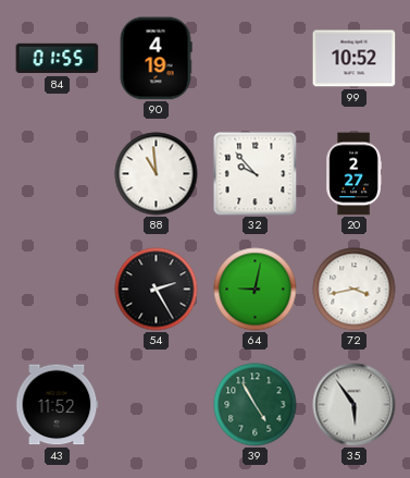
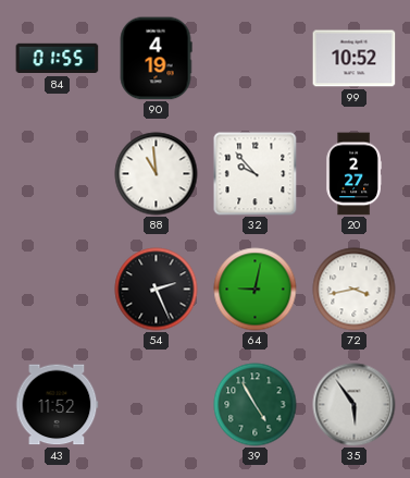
54: 2:25 -> 2:26 (157, 290)
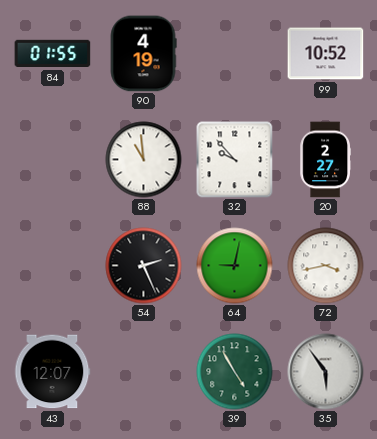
43: 11:52 -> 12:07 (52, 372)
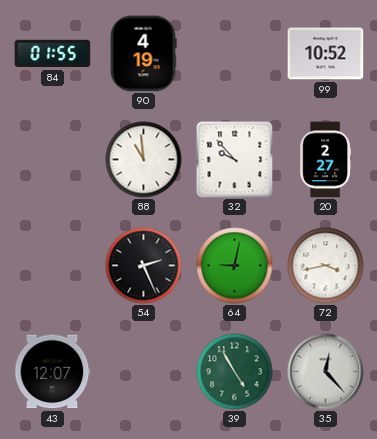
35: 5:54 -> 12:23 (326, 372)
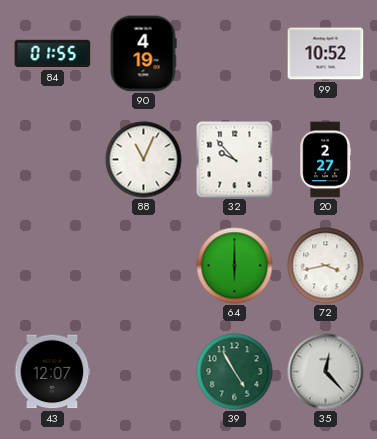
88: 10:59 -> 11:04 (144, 160)
54: 2:26 -> none (144, 266)
64: 9:02 -> 6:00 (235, 266)
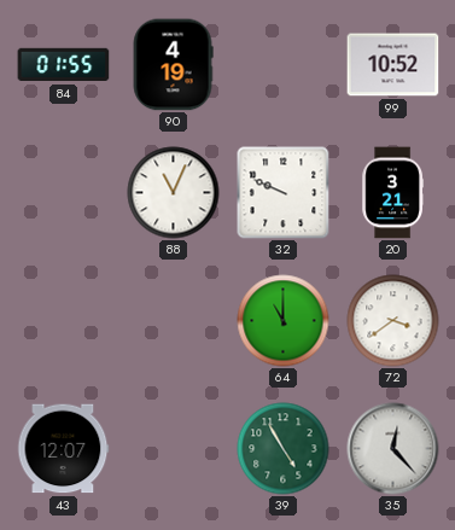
32: 9:53 -> 9:49 (284, 193)
20: 2:27 -> 3:21 (392, 193)
64: 6:00 -> 11:00 (284, 321)
72: 3:43 -> 3:39 (393, 321)
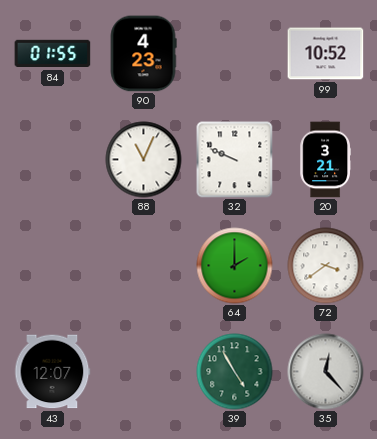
90: 4:19 -> 4:23 (143, 54)
64: 11:00 -> 2:00 (235, 266)
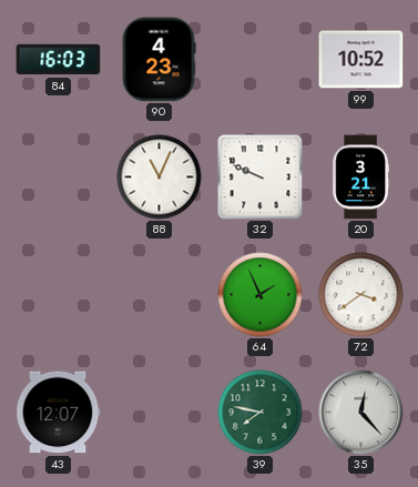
84: 01:55 -> 16:03 (59, 60)
64: 2:00 -> 1:56 (261, 295)
39: 4:55 -> 7:47 (261, 413)
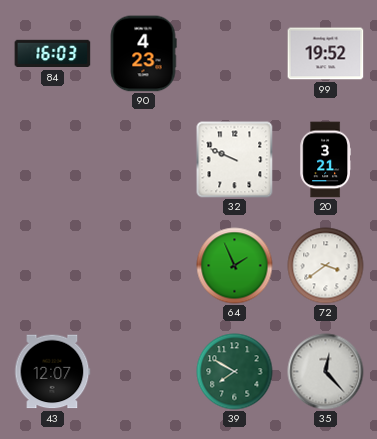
99: 10:52 -> 19:52 (326, 54)
88: 11:04 -> none (160, 177)
39: 7:47 -> 7:50 (235, 372)
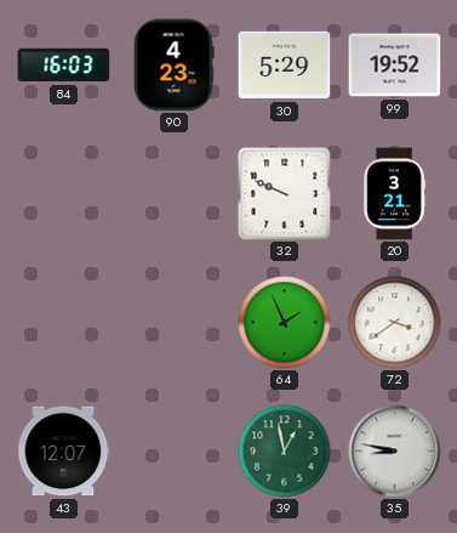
30: none -> 5:29 (285, 66)
39: 7:50 -> 12:58 (285, 452)
35: 12:23 -> 8:47 (395, 452)
